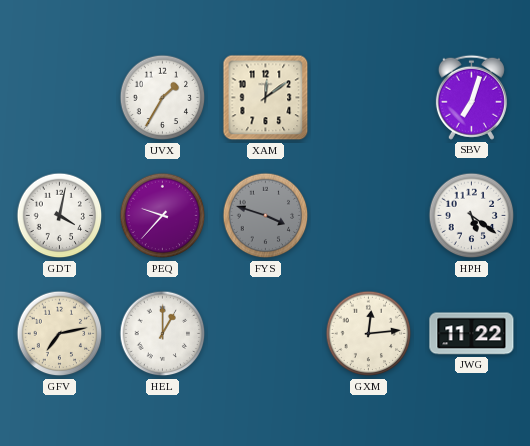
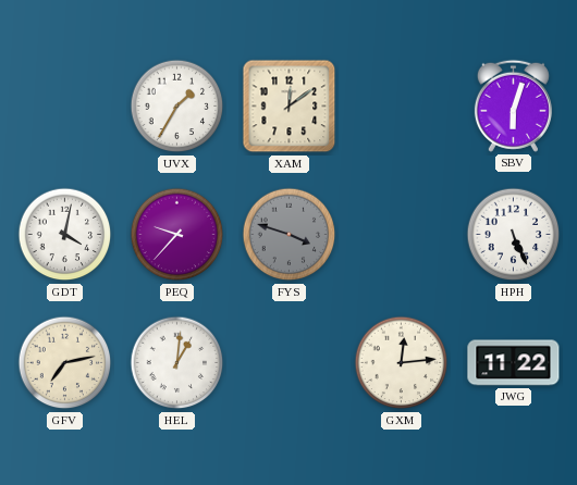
SBV: 7:03 -> 6:03 (513, 105)
HPH: 5:21 -> 5:26 (514, 235)
HEL: 1:00 -> 1:01 (177, 363)
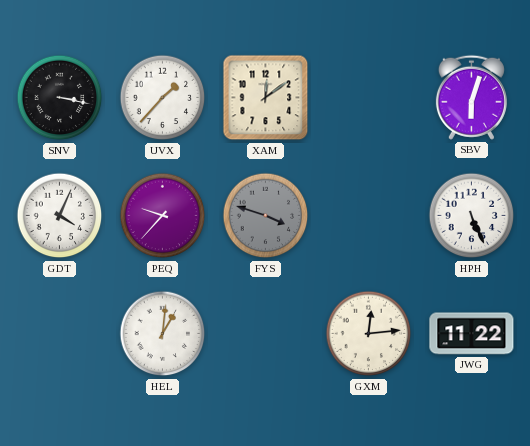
SNV: none -> 3:17 (60, 98)
UVX: 1:35 -> 1:37 (163, 98)
GDT: 4:02 -> 4:04 (60, 216)
GFV: 7:13 -> none (65, 363)
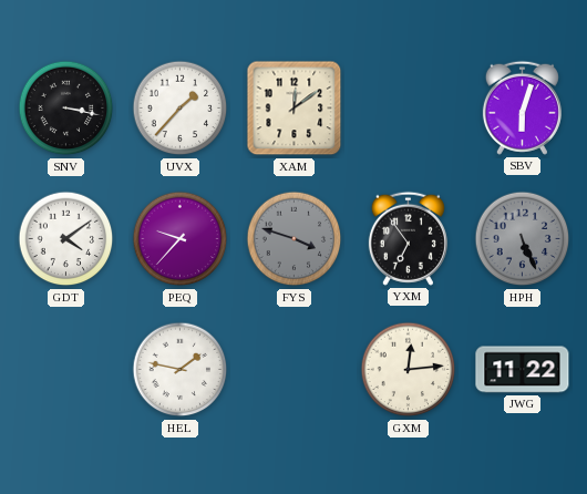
GDT: 4:04 -> 4:09 (66, 239)
YXM: none -> 6:54 (408, 238)
HPH dial: white -> grey (523, 239)
HEL: 1:01 -> 1:47 (181, 370)
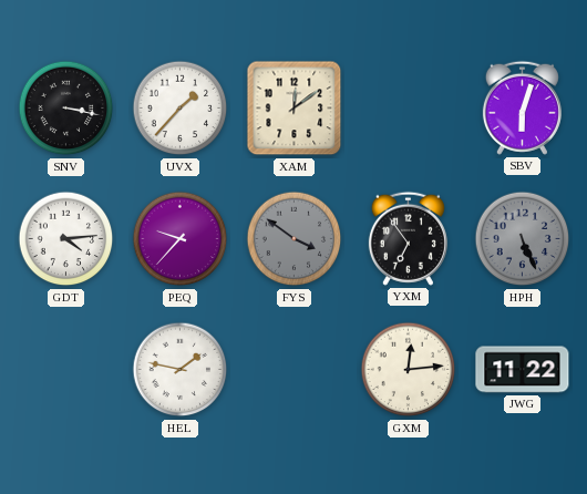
GDT: 4:09 -> 4:14 (66, 239)
FYS: 3:48 -> 3:51 (295, 239)
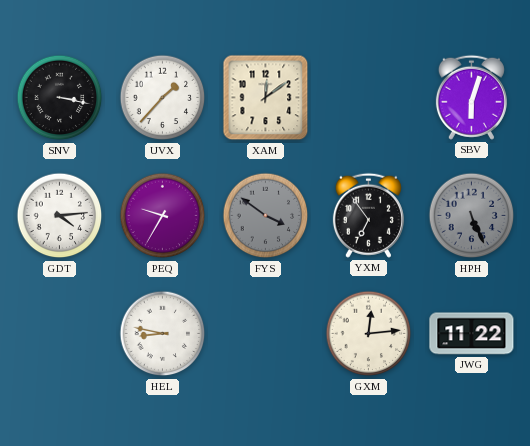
PEQ: 9:37 -> 9:35 (163, 216)
HEL: 1:47 -> 8:47 (163, 334)
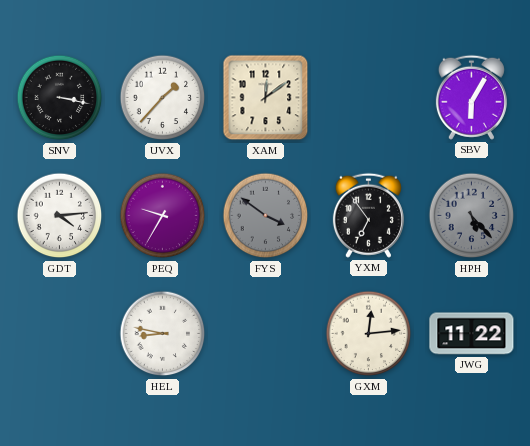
SBV: 6:03 -> 6:05 (471, 97)
HPH: 5:26 -> 5:23 (472, 216)
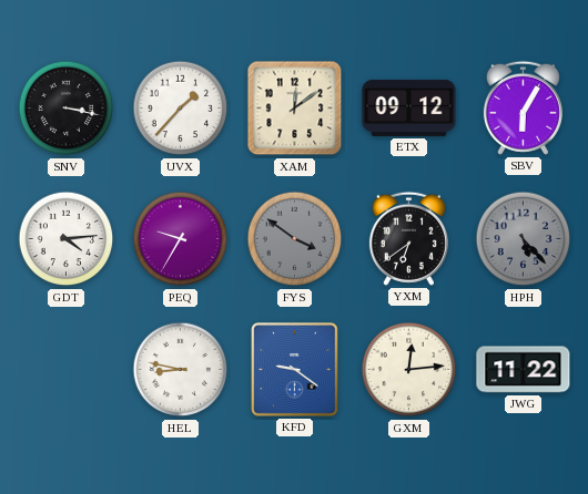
ETX: none -> 09:12 (409, 107)
YXM: 6:54 -> 6:39 (408, 238)
KFD: none -> 9:21 (295, 370)
